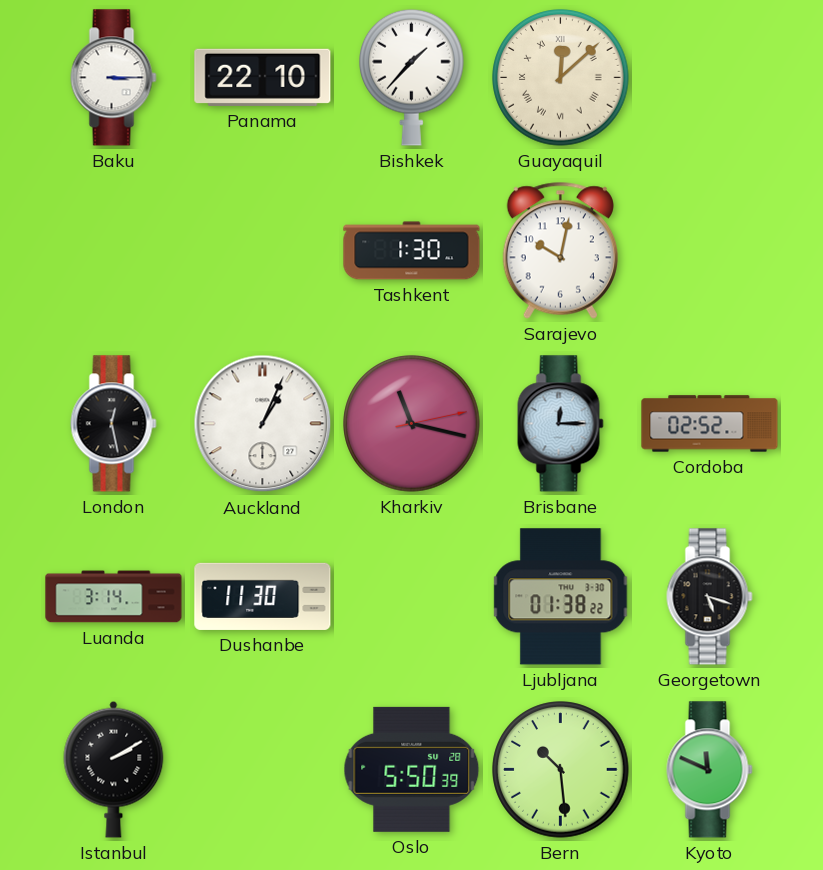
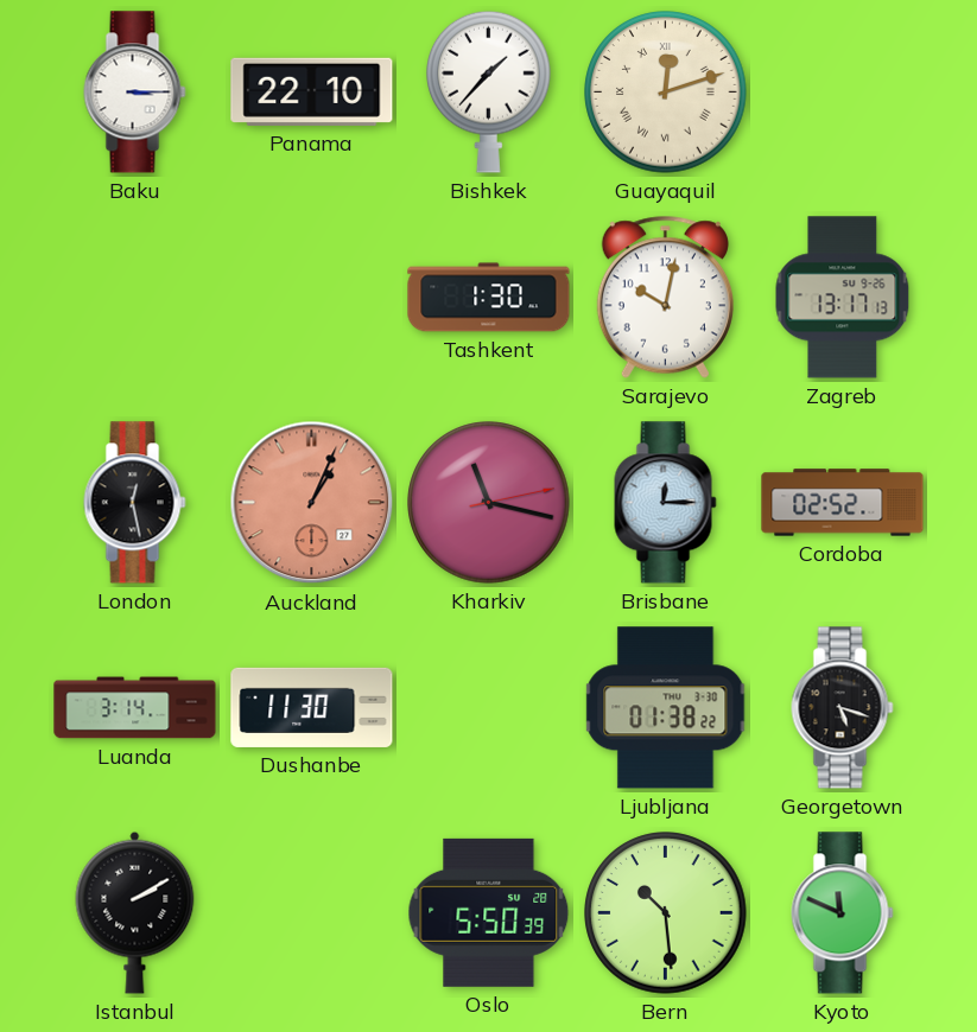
Guayaquil: 12:08 -> 12:12 (666, 93)
Zagreb: none -> 13:17 (843, 298)
Auckland dial: white -> salmon (312, 503)
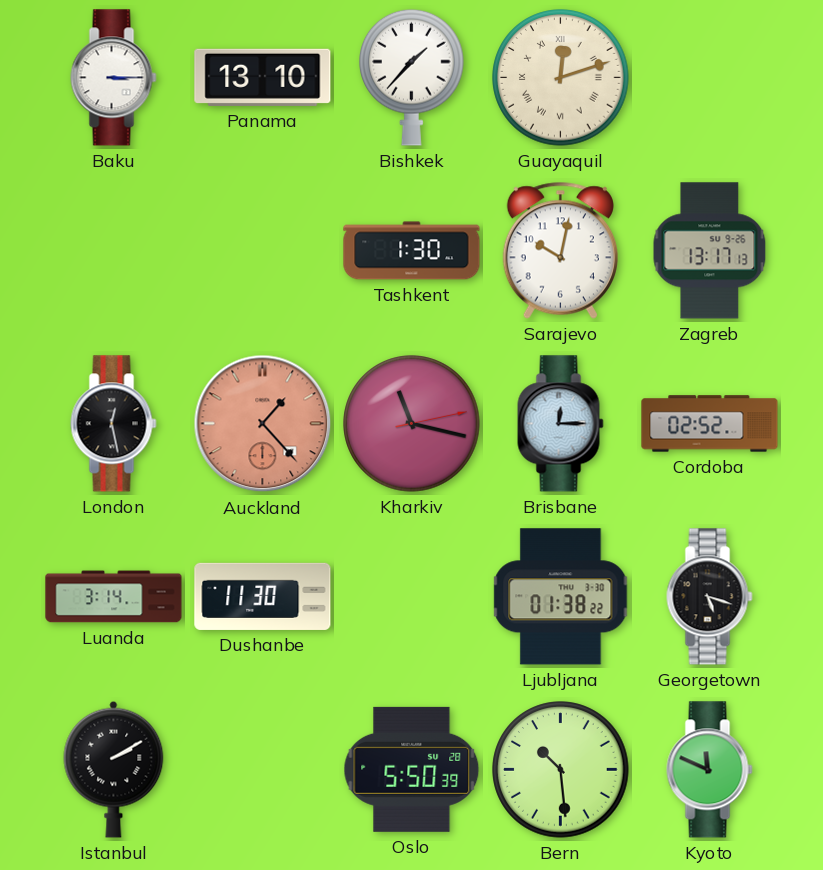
Panama: 22:10 -> 13:10 (263, 77)
Auckland: 1:04 -> 1:23 (263, 424)
